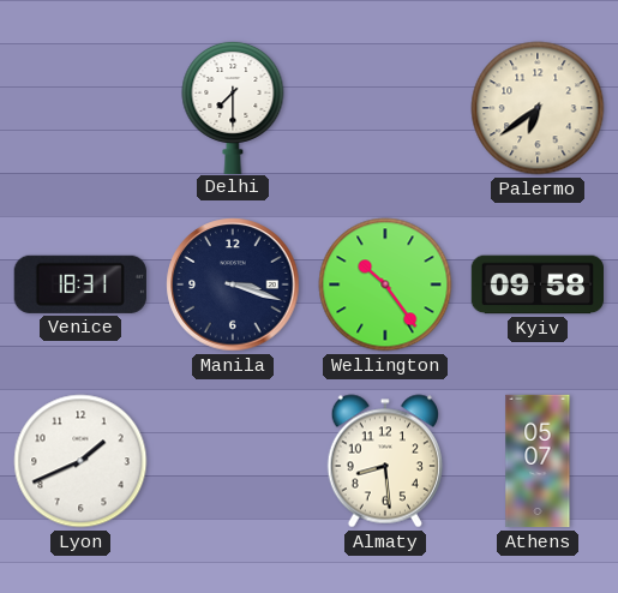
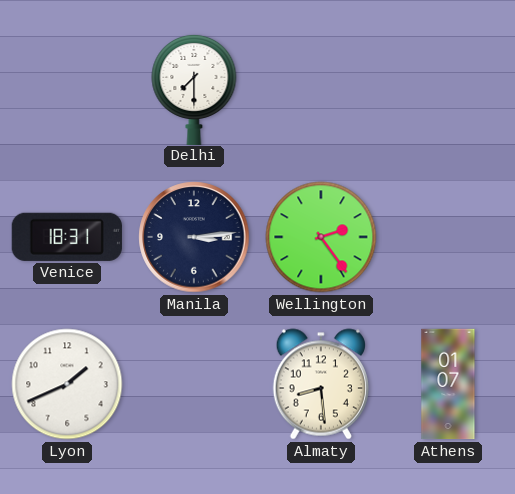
Palermo: 6:39 -> none (538, 108)
Manila: 3:18 -> 3:14 (194, 237)
Wellington: 10:24 -> 2:24 (321, 237)
Kyiv: 09:58 -> none (536, 284)
Athens: 05:07 -> 01:07 (448, 384)
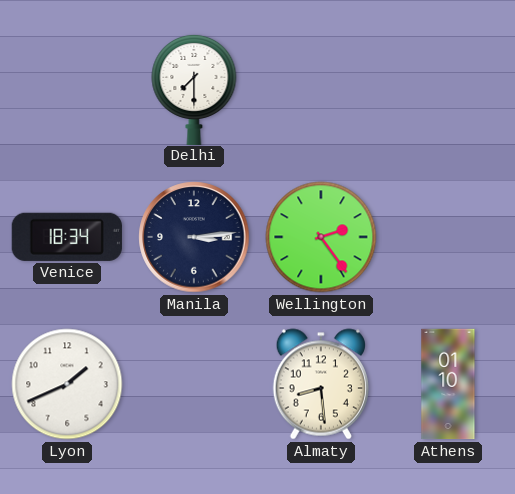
Venice: 18:31 -> 18:34 (67, 237)
Athens: 01:07 -> 01:10 (448, 384)
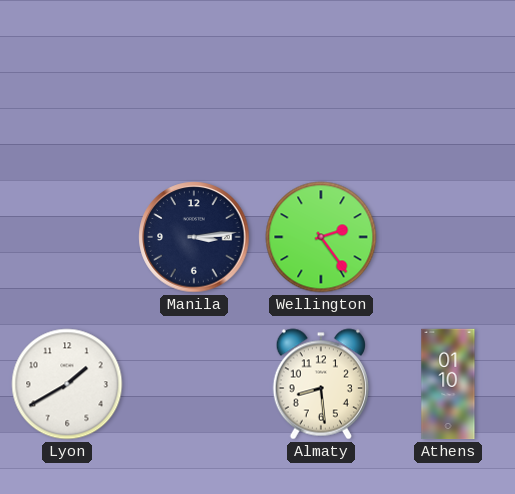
Delhi: 7:30 -> none (194, 89)
Venice: 18:34 -> none (67, 237)
Lyon: 1:41 -> 1:40 (67, 384)
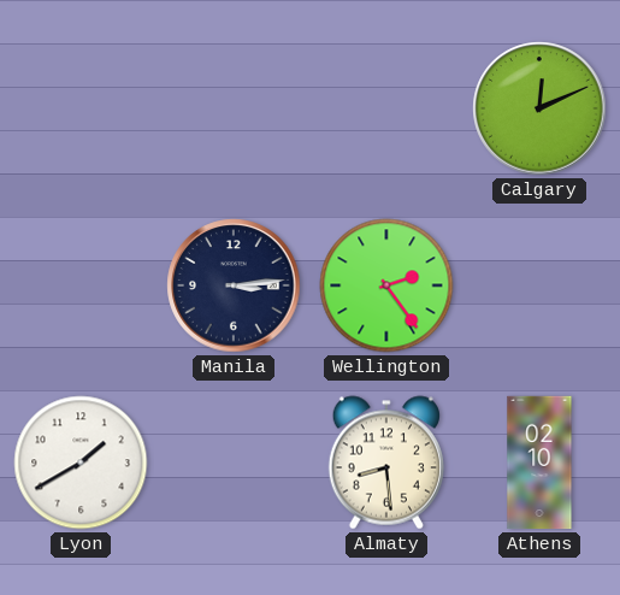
Calgary: none -> 12:11 (539, 108)
Athens: 01:10 -> 02:10 (539, 463)
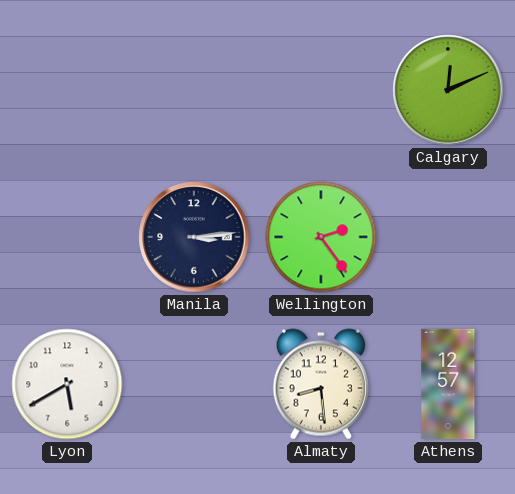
Lyon: 1:40 -> 5:40 (67, 384)
Athens: 02:10 -> 12:57 (448, 384)
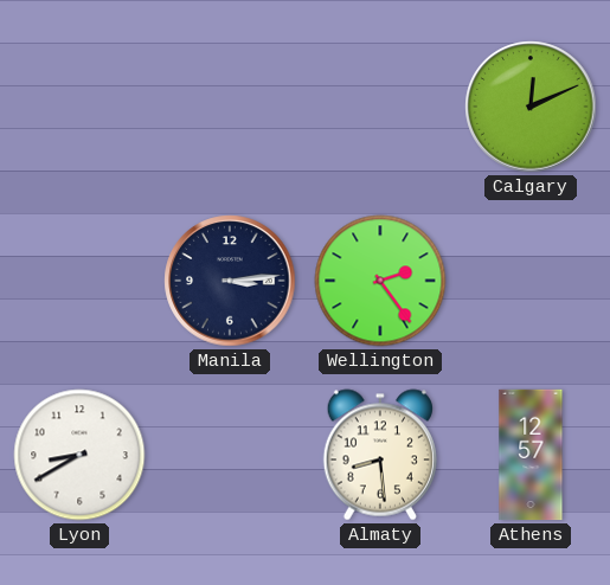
Lyon: 5:40 -> 8:40 (79, 455)
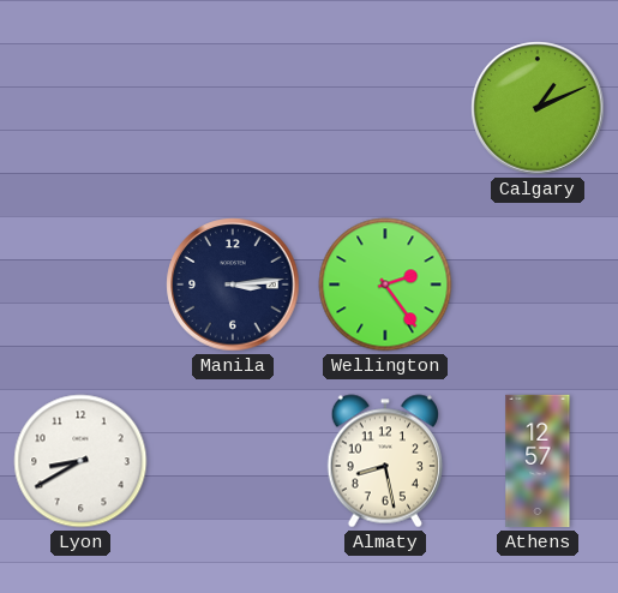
Calgary: 12:11 -> 1:11 (538, 108)
Almaty: 8:29 -> 8:28 (385, 461)
